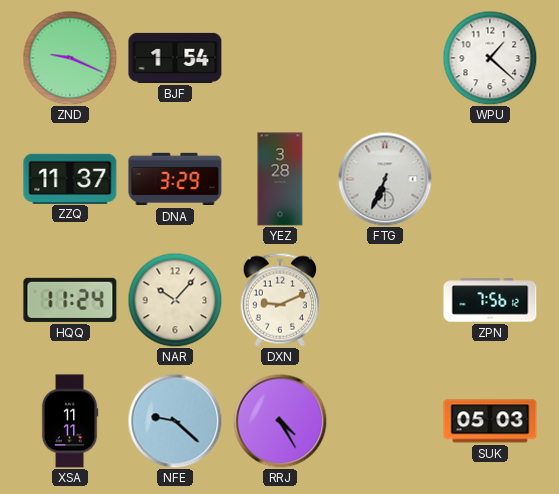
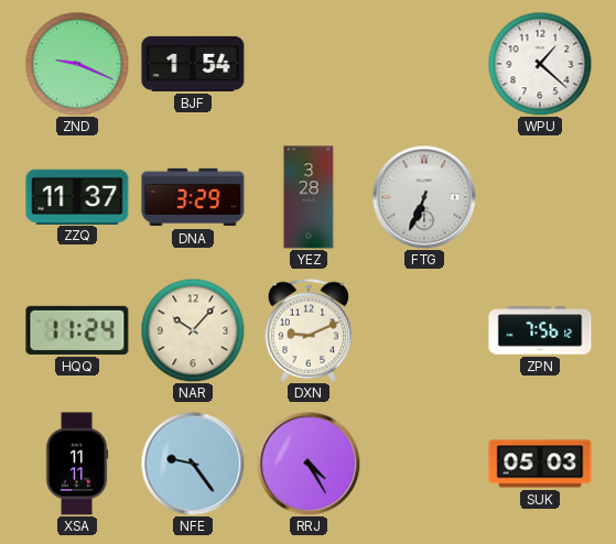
NFE: 9:22 -> 9:24 (193, 464)
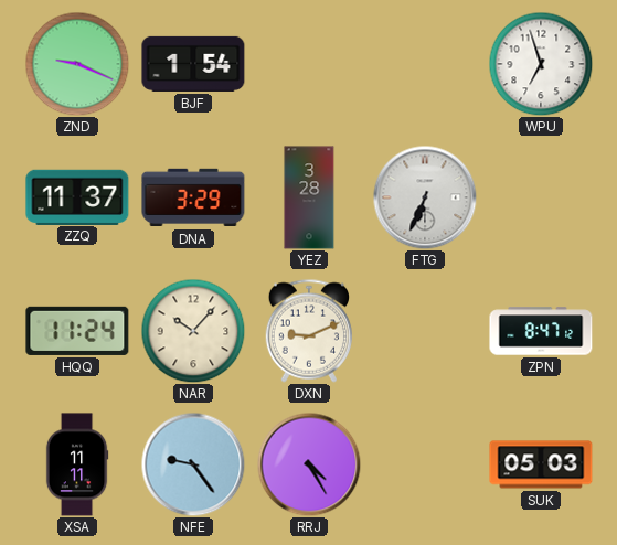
WPU: 1:22 -> 6:57 (541, 64)
ZPN: 7:56 -> 8:47 (541, 331)
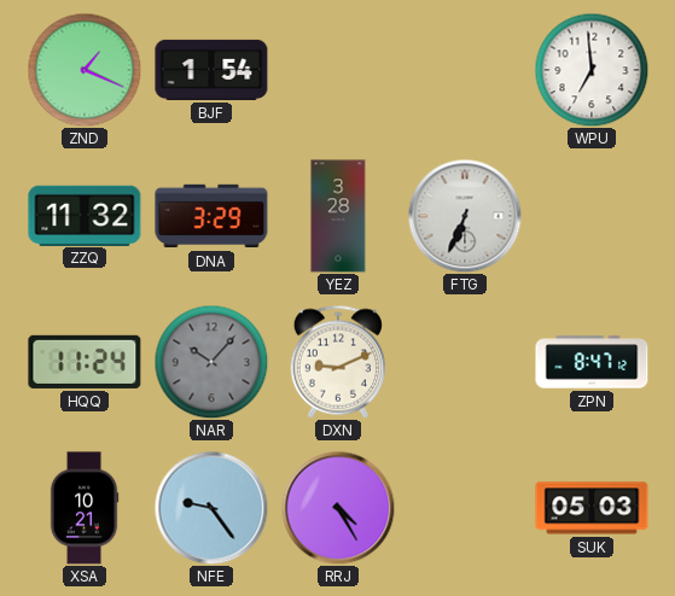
ZND: 9:19 -> 1:19 (85, 70)
WPU: 6:57 -> 6:59 (592, 70)
ZZQ: 11:37 -> 11:32 (85, 215)
NAR dial: cream -> grey (211, 362)
XSA: 11:11 -> 10:21 (85, 508)
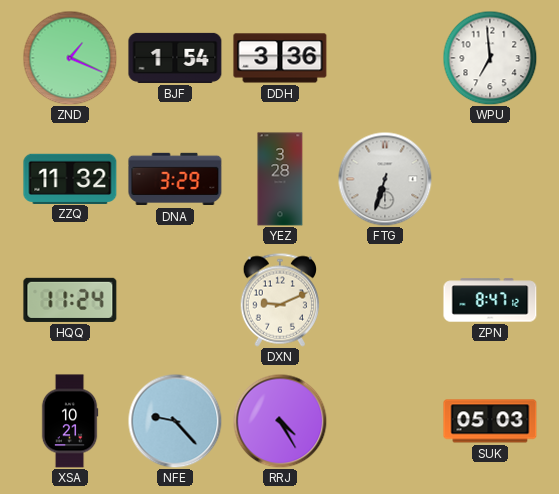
DDH: none -> 3:36 (280, 58)
FTG: 6:34 -> 6:33 (385, 179)
NAR: 10:07 -> none (211, 362)
NFE: 9:24 -> 9:23 (175, 421)
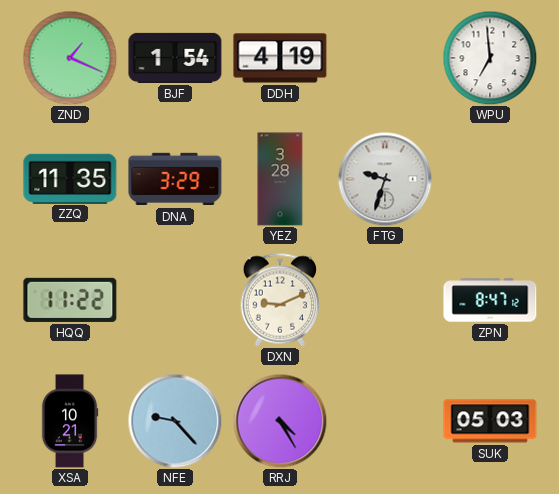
DDH: 3:36 -> 4:19 (280, 58)
ZZQ: 11:32 -> 11:35 (70, 178)
FTG: 6:33 -> 9:33 (385, 179)
HQQ: 11:24 -> 11:22 (70, 300)
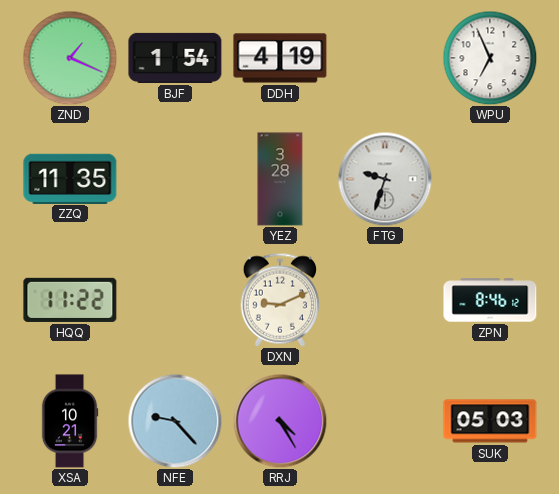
WPU: 6:59 -> 6:56 (490, 58)
DNA: 3:29 -> none (175, 179)
ZPN: 8:47 -> 8:46 (490, 300)
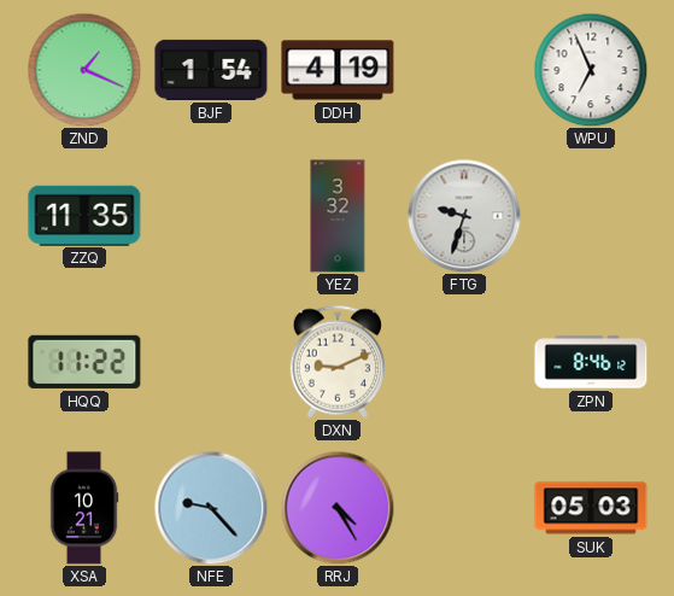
YEZ: 3:28 -> 3:32 (338, 216)
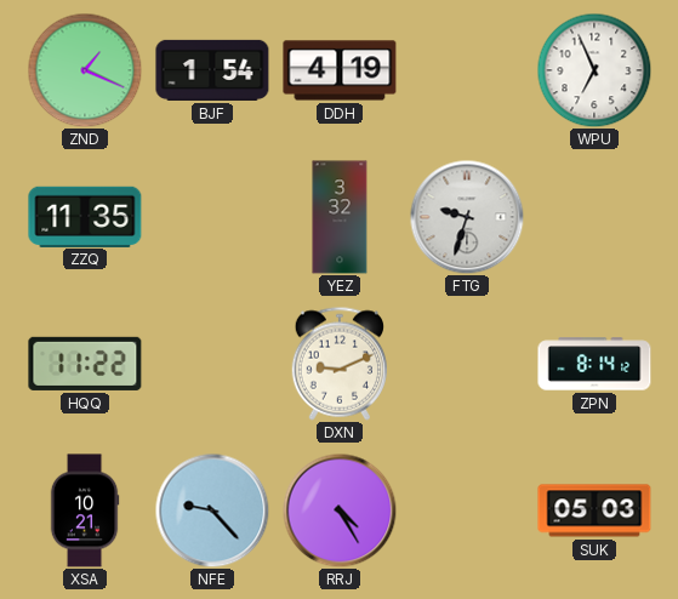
ZPN: 8:46 -> 8:14 (594, 364)
